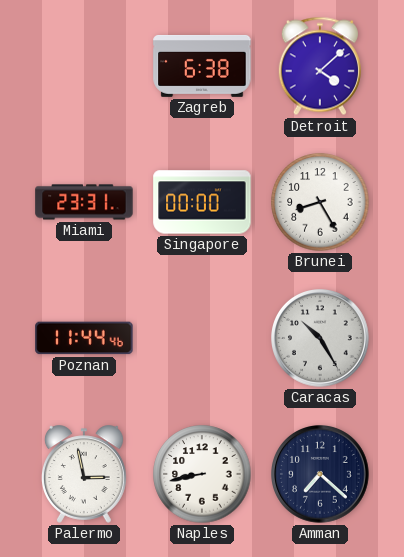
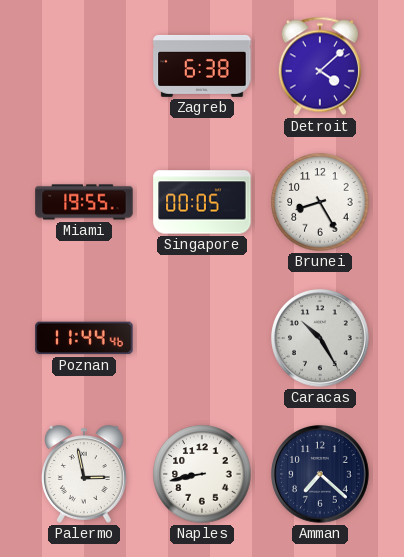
Miami: 23:31 -> 19:55 (84, 202)
Singapore: 00:00 -> 00:05 (202, 202)
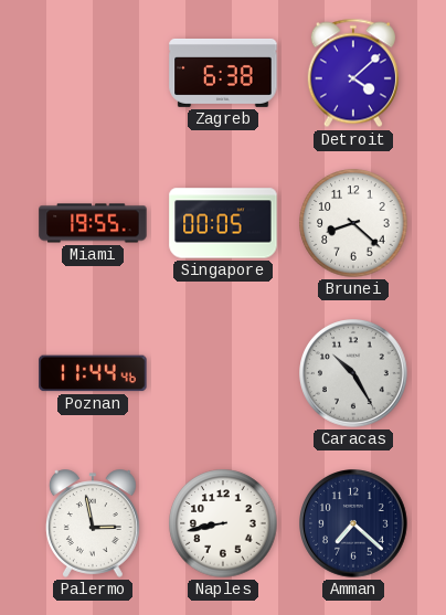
Brunei: 8:25 -> 8:22 (353, 223)
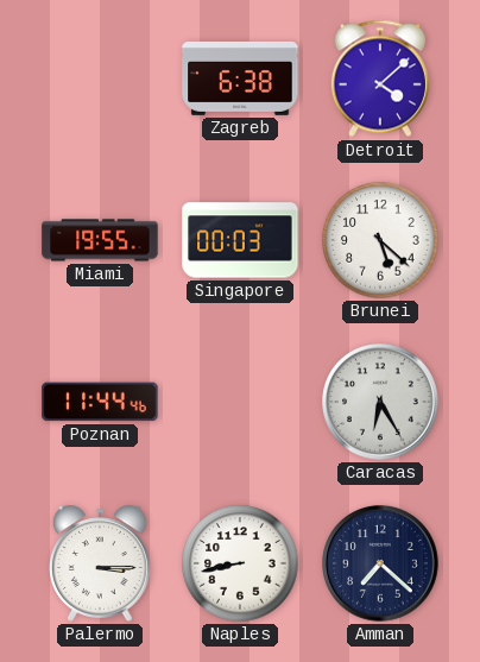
Singapore: 00:05 -> 00:03 (240, 240)
Brunei: 8:22 -> 5:22 (380, 240)
Caracas: 10:25 -> 6:25 (381, 403)
Palermo: 2:58 -> 3:15 (100, 563)
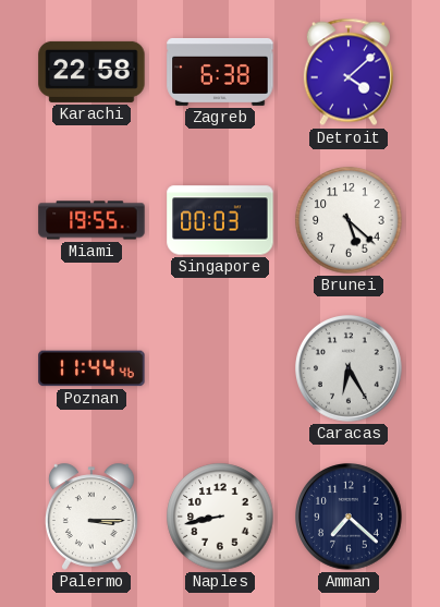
Karachi: none -> 22:58 (91, 72)
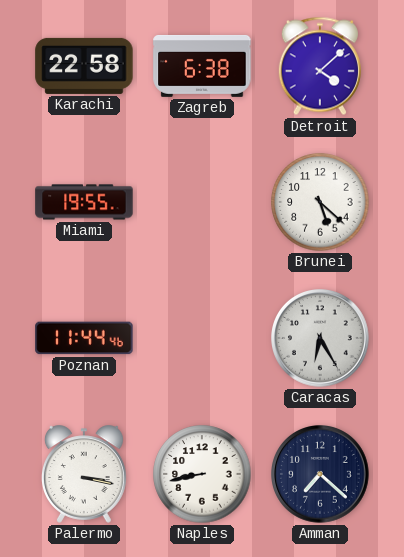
Singapore: 00:03 -> none (220, 220)
Palermo: 3:15 -> 3:17 (84, 474)
